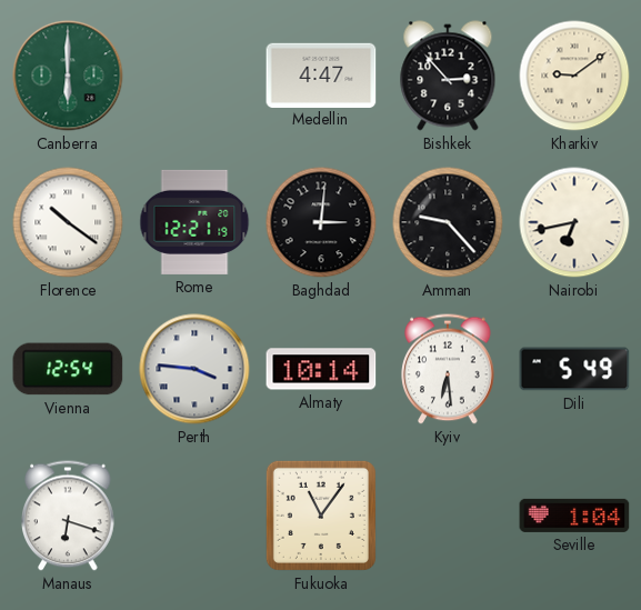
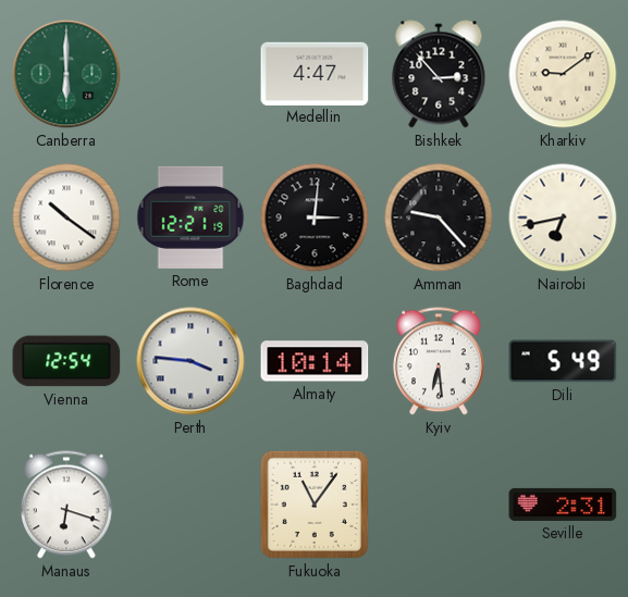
Seville: 1:04 -> 2:31 (563, 505)
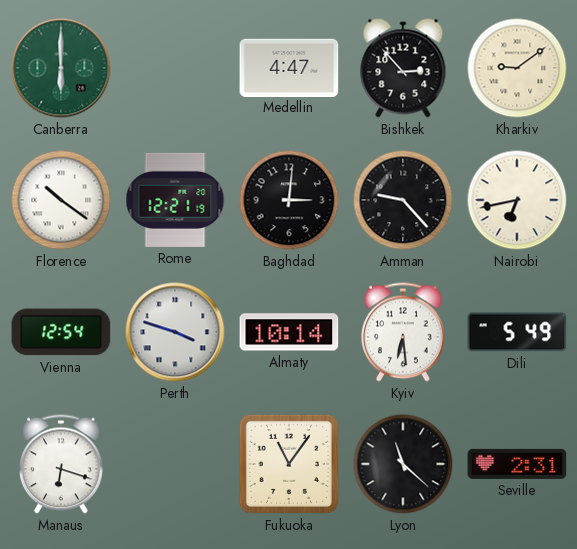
Perth: 3:46 -> 3:48 (175, 332)
Lyon: none -> 11:22 (403, 464)
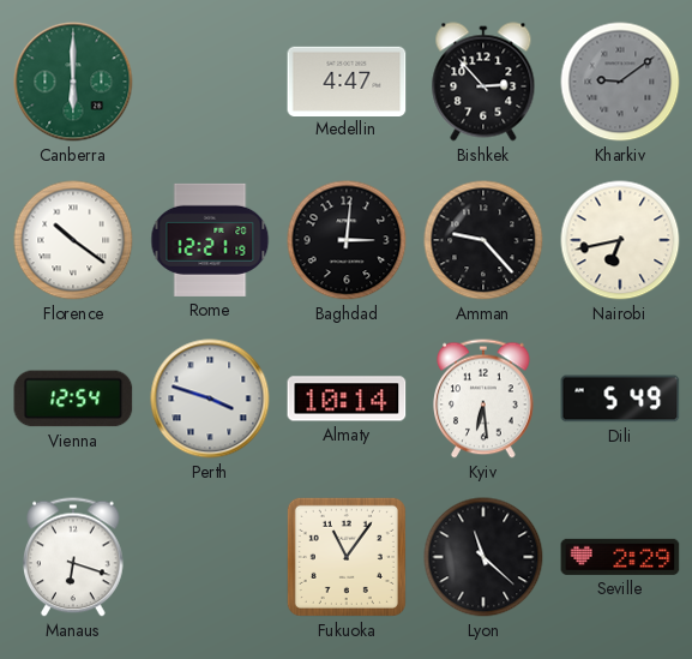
Kharkiv dial: cream -> grey (620, 82)
Seville: 2:31 -> 2:29 (620, 557)
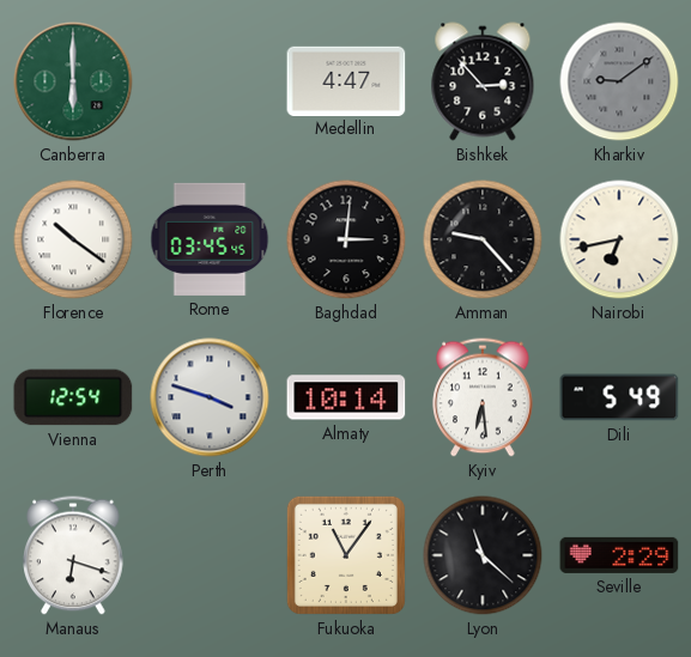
Rome: 12:21 -> 03:45 (210, 239)
